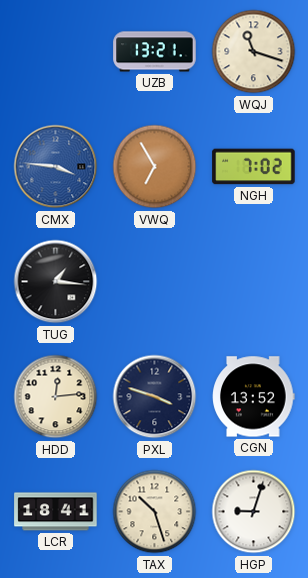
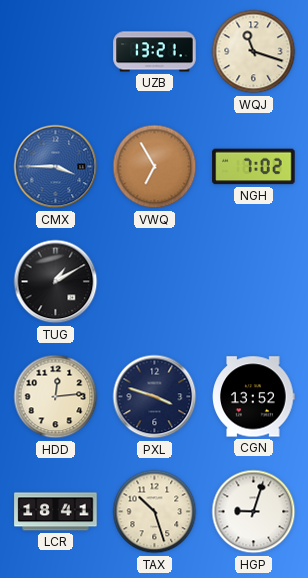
CMX: 3:46 -> 3:45 (56, 167)
TUG: 1:16 -> 1:10 (56, 282)
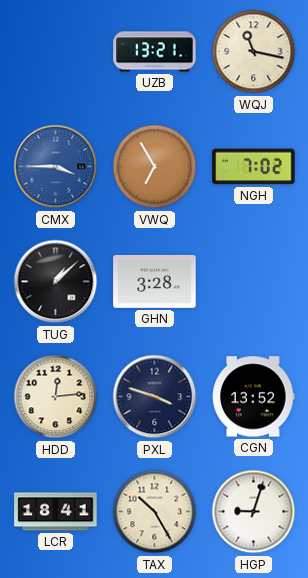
WQJ: 11:18 -> 11:17 (254, 52)
TUG: 1:10 -> 1:08 (56, 282)
GHN: none -> 3:28 (155, 281)
TAX: 10:27 -> 10:25 (155, 512)
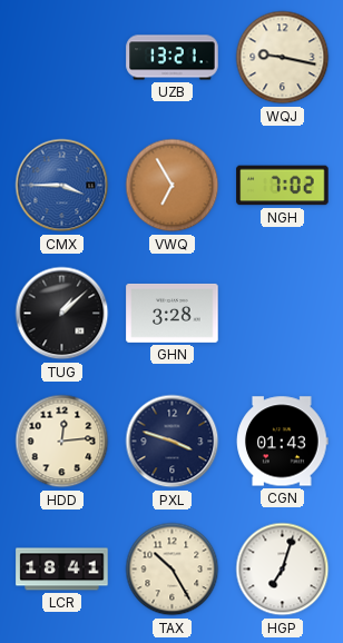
WQJ: 11:17 -> 9:17 (283, 58)
CGN: 13:52 -> 01:43 (283, 442)
HGP: 9:03 -> 7:03 (283, 570)
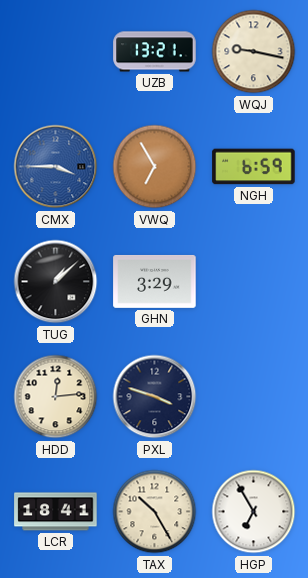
NGH: 7:02 -> 6:59 (254, 167)
GHN: 3:28 -> 3:29 (155, 281)
CGN: 01:43 -> none (283, 442)
HGP: 7:03 -> 6:55 (254, 512)
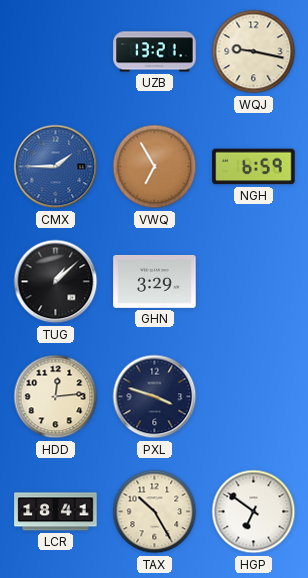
CMX: 3:45 -> 1:45 (56, 167)
HGP: 6:55 -> 6:51 (254, 512)
